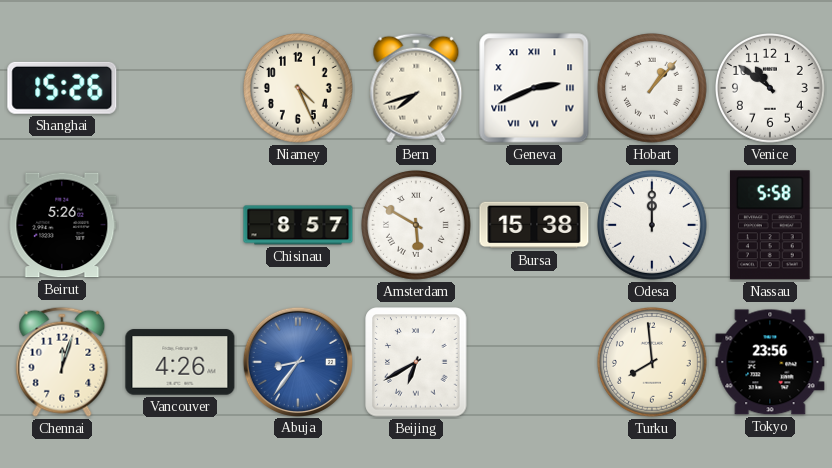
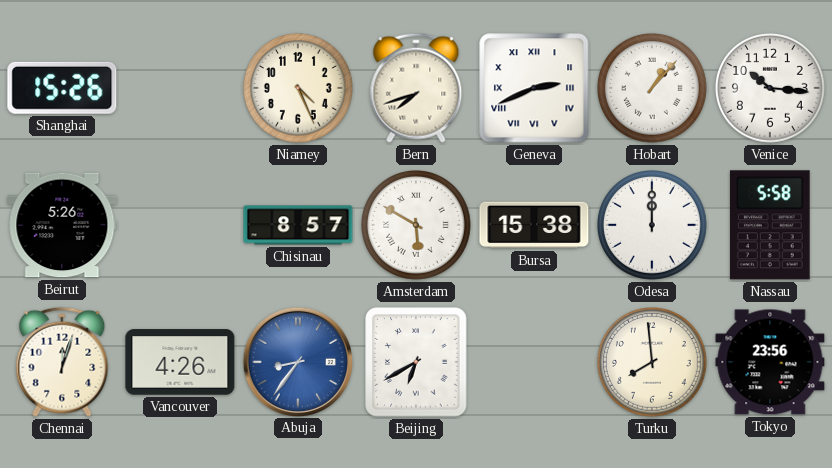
Venice: 10:51 -> 10:16 (771, 89)
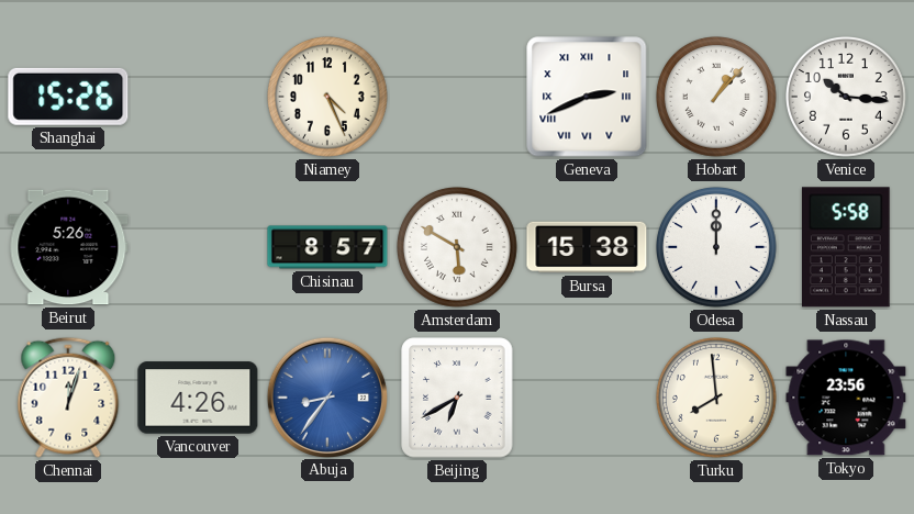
Bern: 7:42 -> none (416, 88)
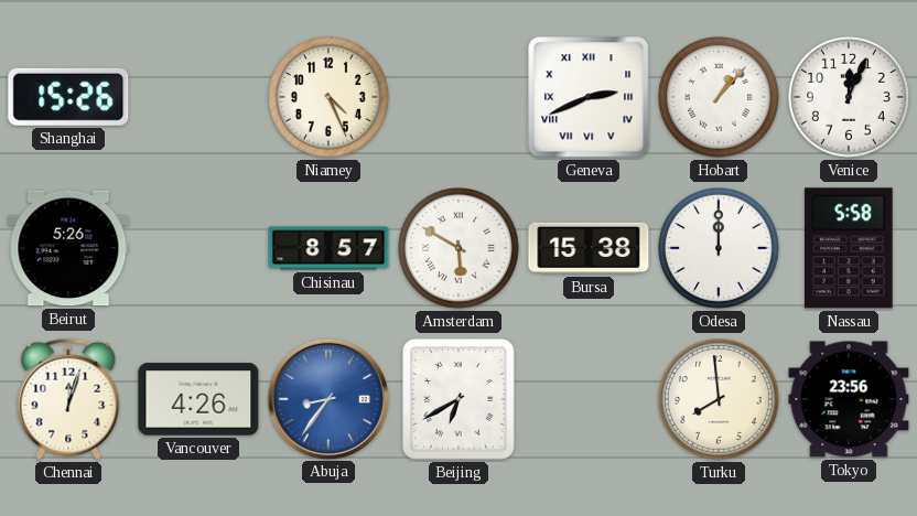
Venice: 10:16 -> 12:04 (850, 98)
